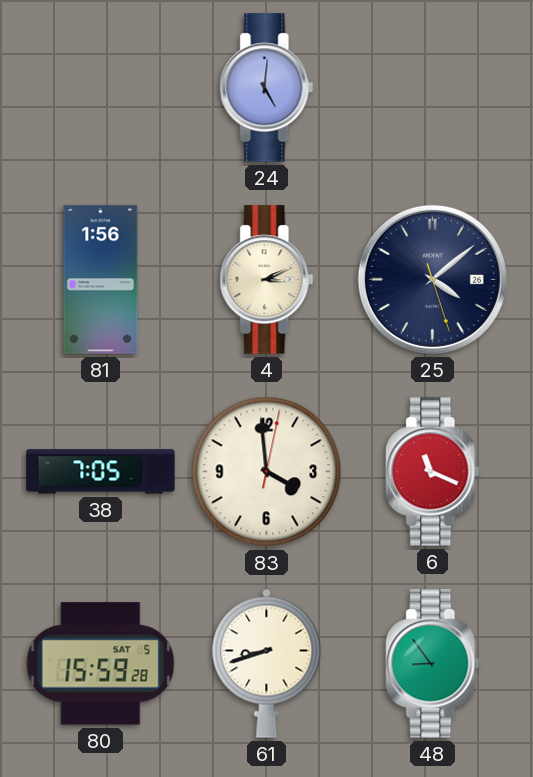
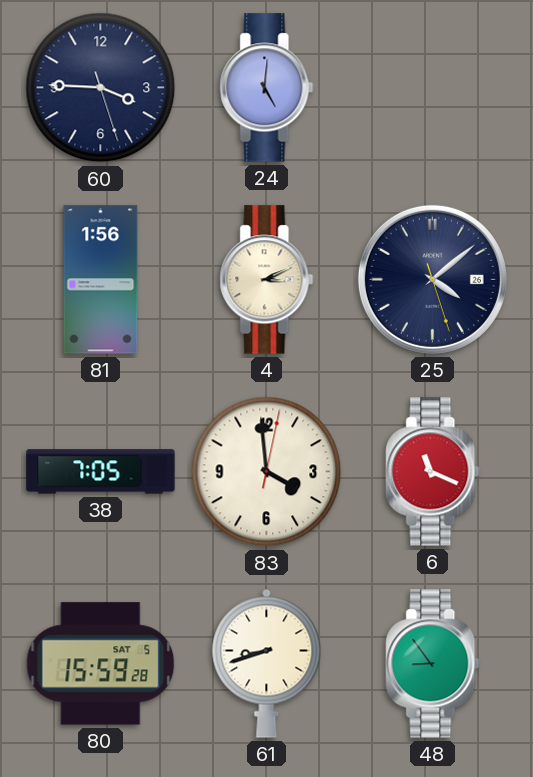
60: none -> 3:45 (101, 88)
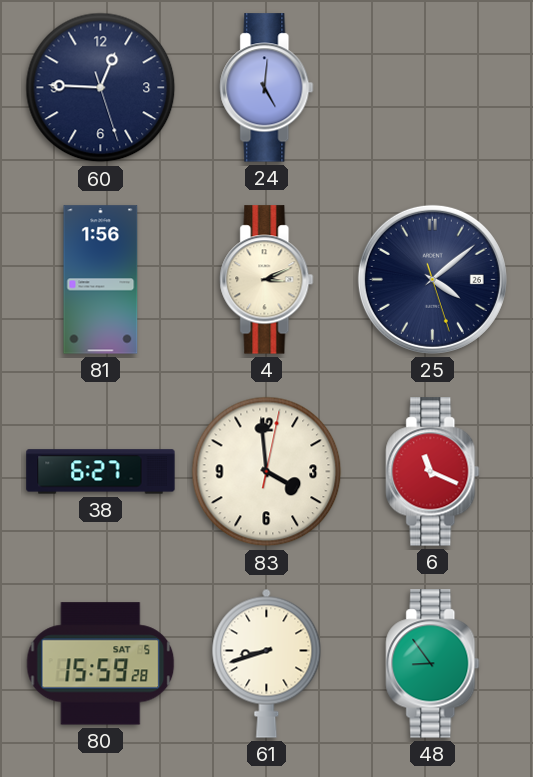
60: 3:45 -> 12:45 (101, 88)
38: 7:05 -> 6:27 (101, 472)
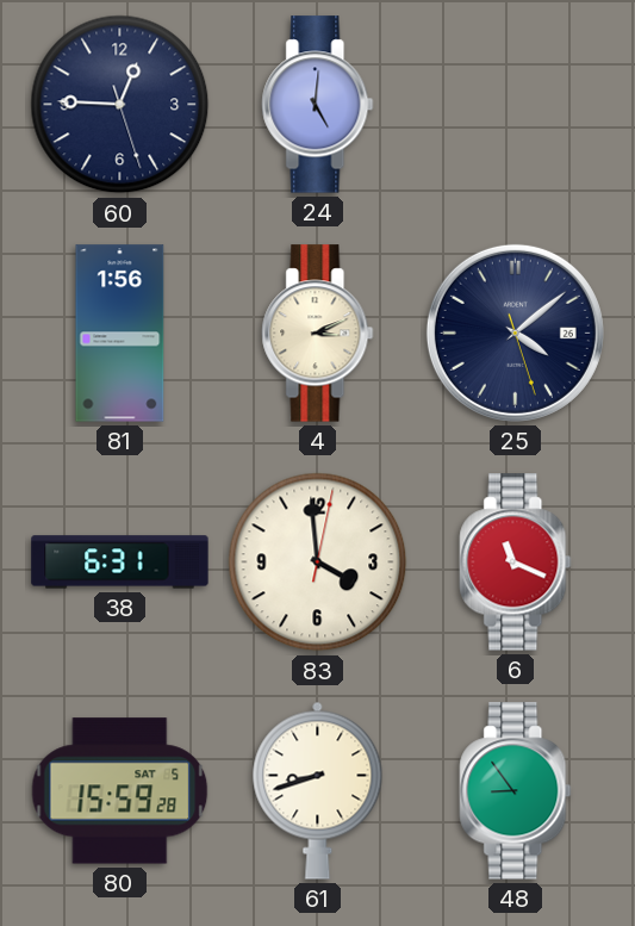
38: 6:27 -> 6:31 (120, 563)
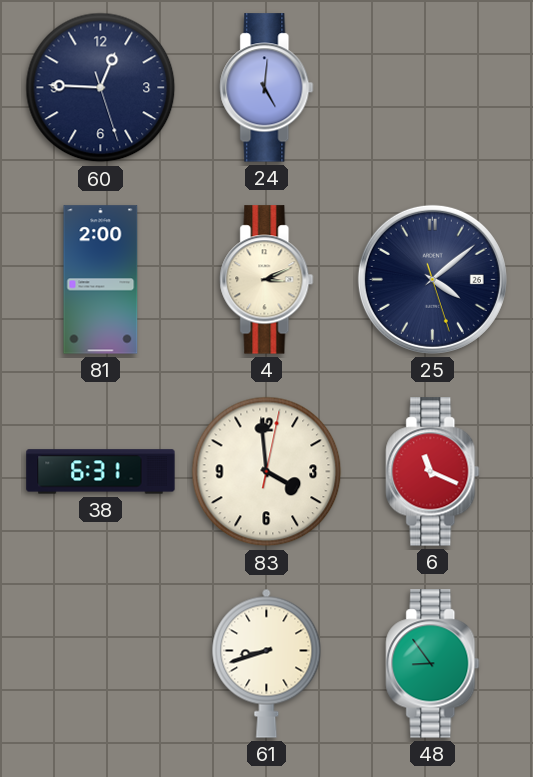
81: 1:56 -> 2:00 (101, 280)
80: 15:59 -> none (120, 791)
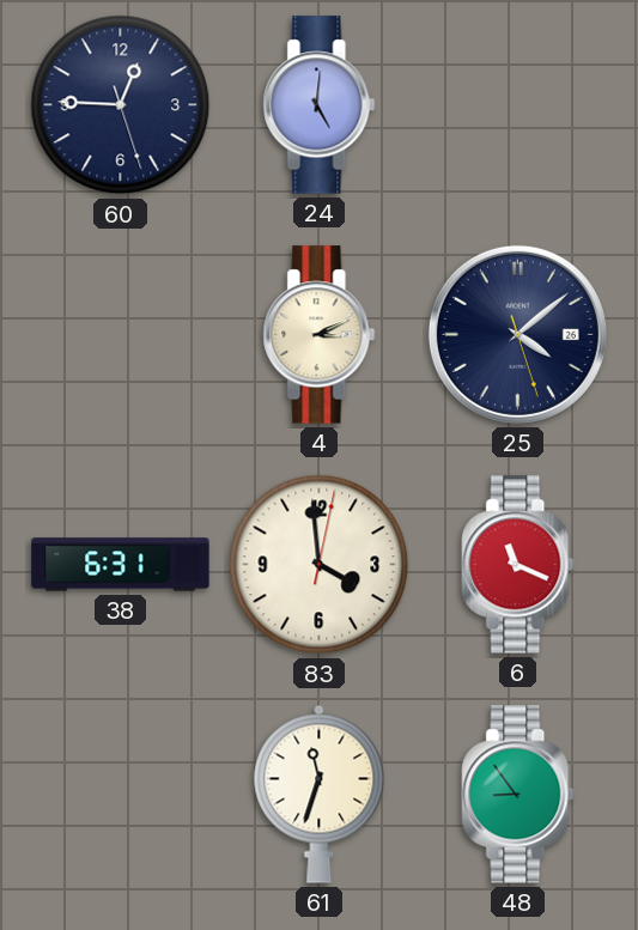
81: 2:00 -> none (101, 280)
61: 8:42 -> 11:33 (320, 794)
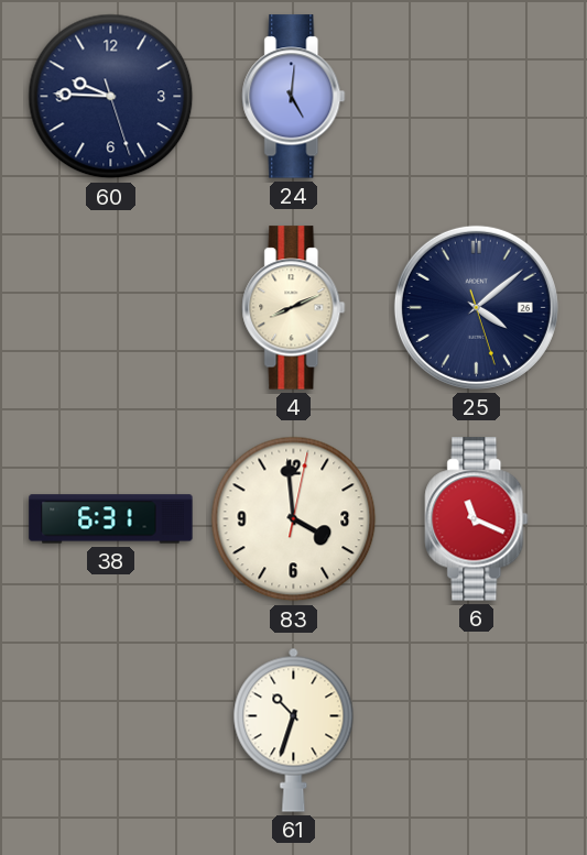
60: 12:45 -> 9:45 (111, 97)
4: 3:11 -> 8:11 (294, 308)
61: 11:33 -> 10:33 (294, 730)
48: 8:54 -> none (518, 795)
